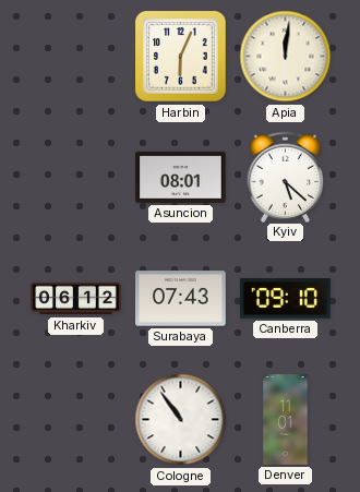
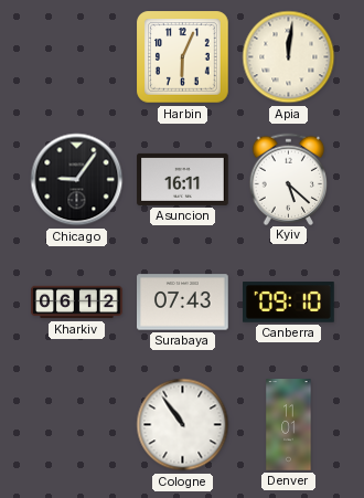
Chicago: none -> 9:06 (77, 180)
Asuncion: 08:01 -> 16:11 (183, 179)
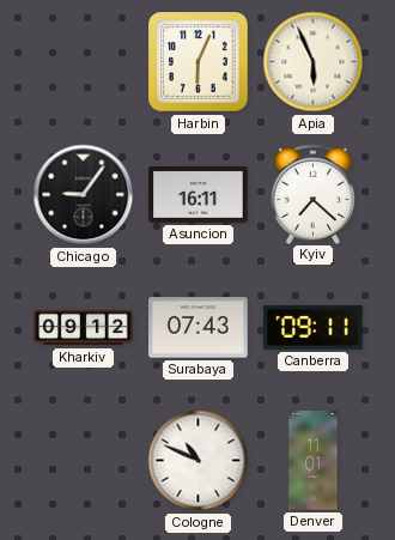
Apia: 12:01 -> 5:56 (314, 62)
Kyiv: 5:22 -> 7:22 (314, 194)
Kharkiv: 06:12 -> 09:12 (84, 328)
Canberra: 09:10 -> 09:11 (314, 328)
Cologne: 10:54 -> 10:49 (199, 461)
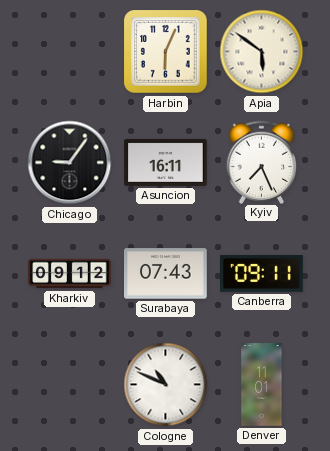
Apia: 5:56 -> 5:51 (262, 52)
Kyiv: 7:22 -> 7:26 (262, 162)
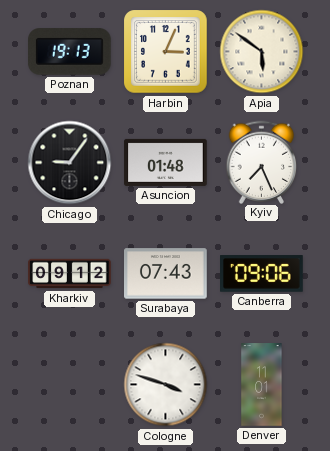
Poznan: none -> 19:13 (70, 52)
Harbin: 6:04 -> 3:04 (166, 52)
Asuncion: 16:11 -> 01:48 (166, 162)
Canberra: 09:11 -> 09:06 (262, 274)
Cologne: 10:49 -> 3:48 (166, 385)
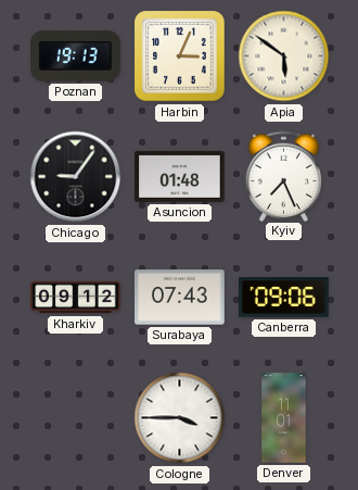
Cologne: 3:48 -> 3:45 (180, 418)
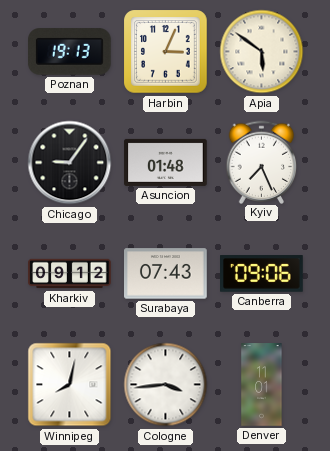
Winnipeg: none -> 8:02 (70, 385)
Cologne: 3:45 -> 3:44 (166, 385)
